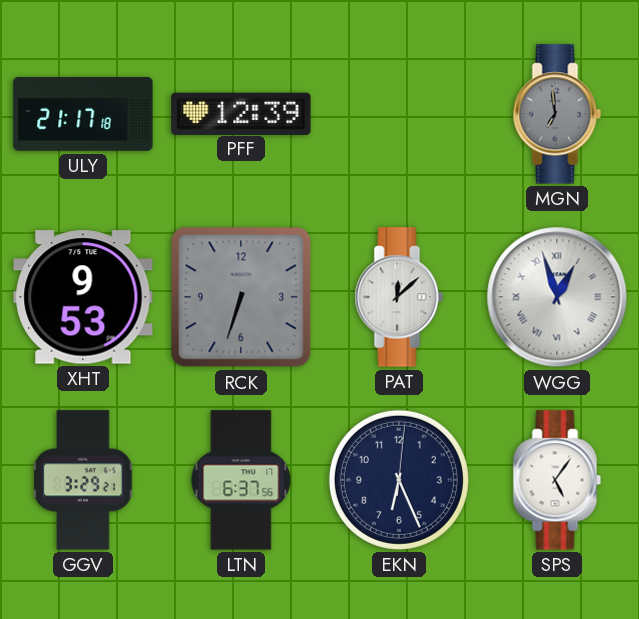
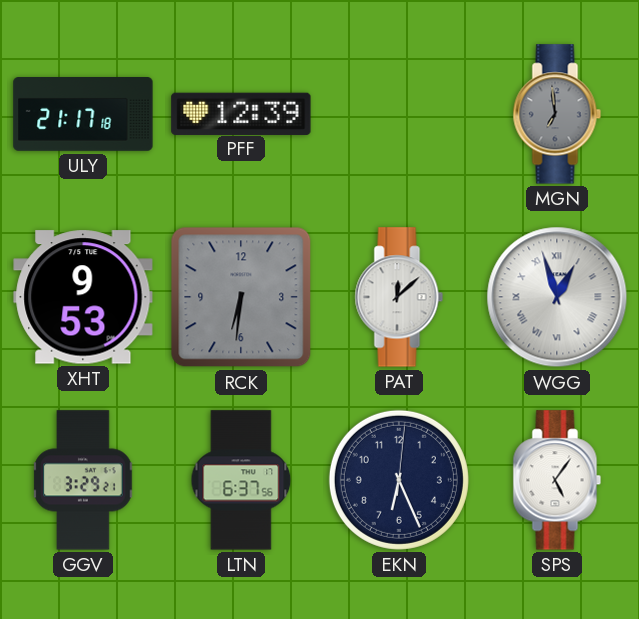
RCK: 6:33 -> 6:31 (241, 297)
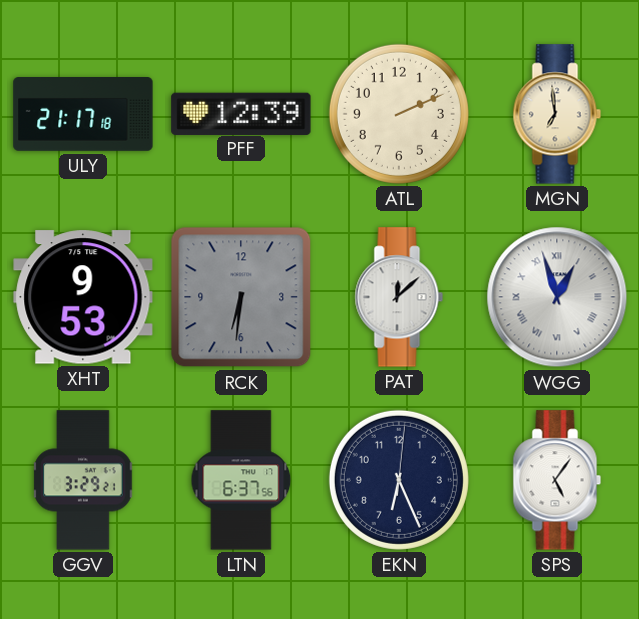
ATL: none -> 2:11 (399, 114)
MGN dial: grey -> cream (557, 114)
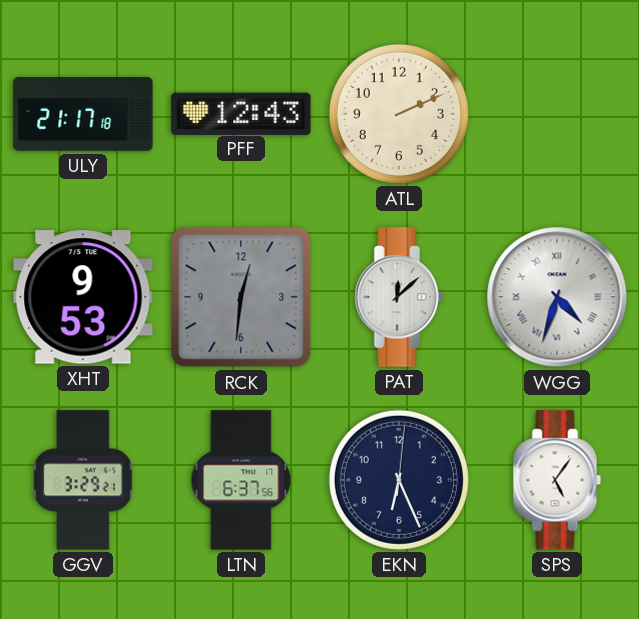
PFF: 12:39 -> 12:43 (241, 113)
MGN: 6:59 -> none (557, 114)
RCK: 6:31 -> 12:31 (241, 297)
WGG: 12:57 -> 4:33 (557, 297)
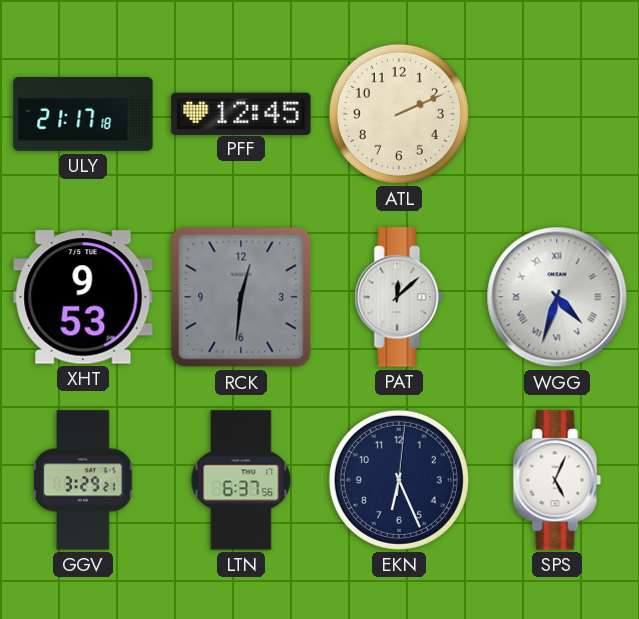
PFF: 12:43 -> 12:45 (241, 113)
SPS: 5:06 -> 5:04 (557, 480)
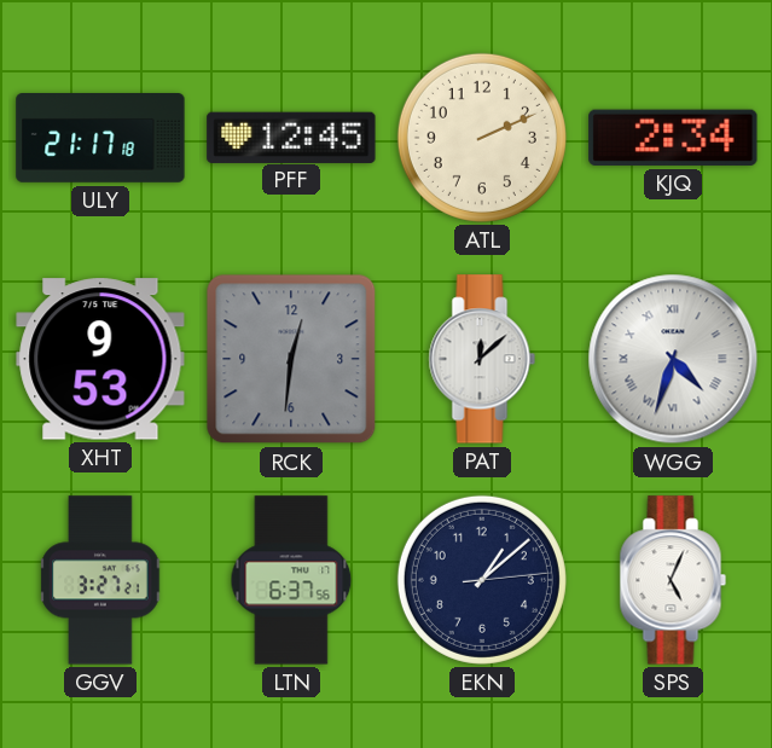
KJQ: none -> 2:34 (673, 138)
GGV: 3:29 -> 3:27 (100, 580)
EKN: 6:26 -> 1:08 (482, 580)
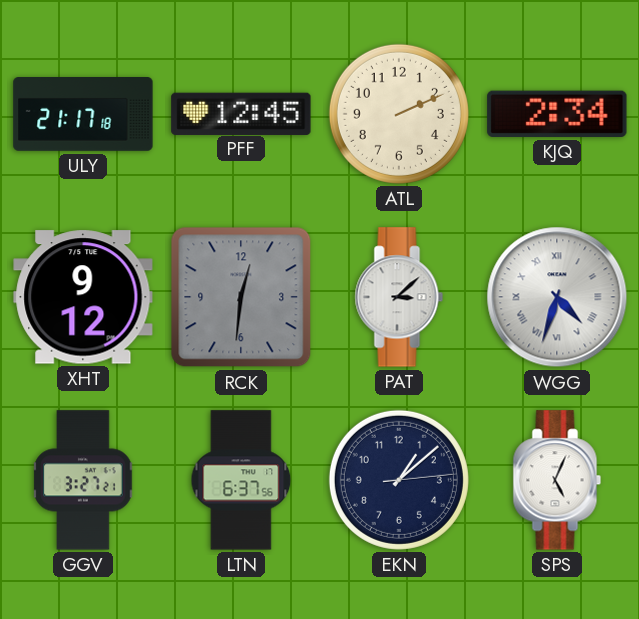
XHT: 9:53 -> 9:12 (83, 297)
PAT: 12:08 -> 3:08 (399, 297)
